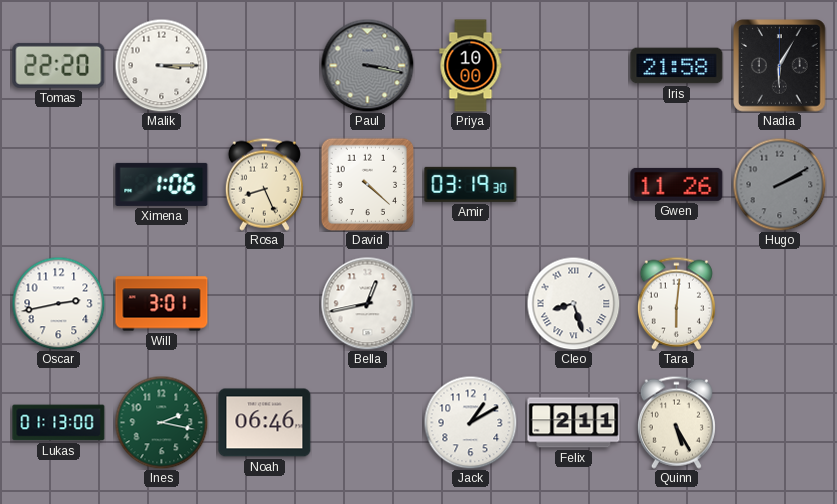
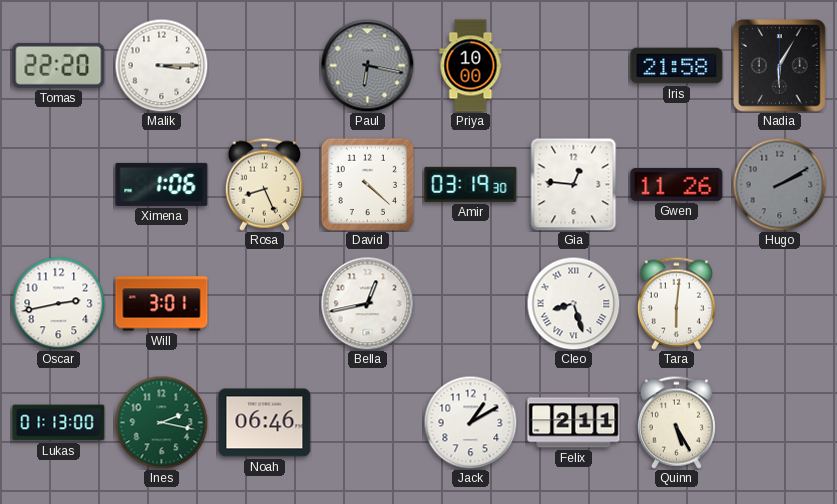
Paul: 3:17 -> 6:17 (367, 65)
Gia: none -> 12:46 (574, 184)
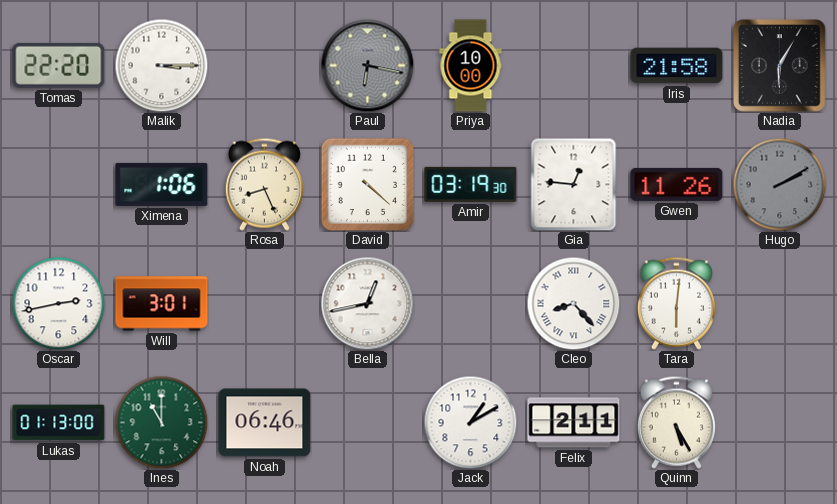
Cleo: 8:27 -> 8:23 (573, 303)
Ines: 2:17 -> 11:00 (161, 422)
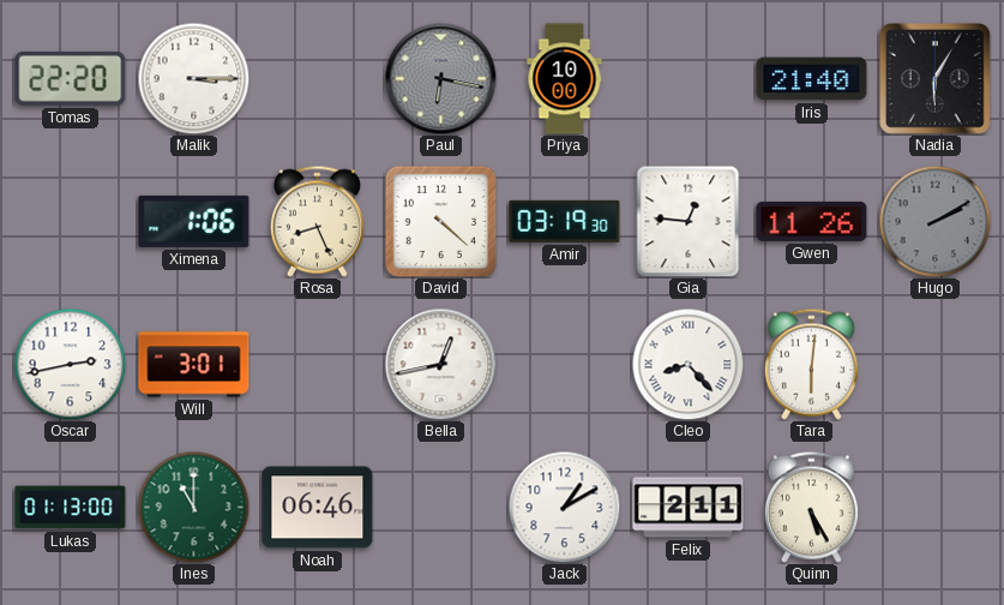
Iris: 21:58 -> 21:40 (812, 79)
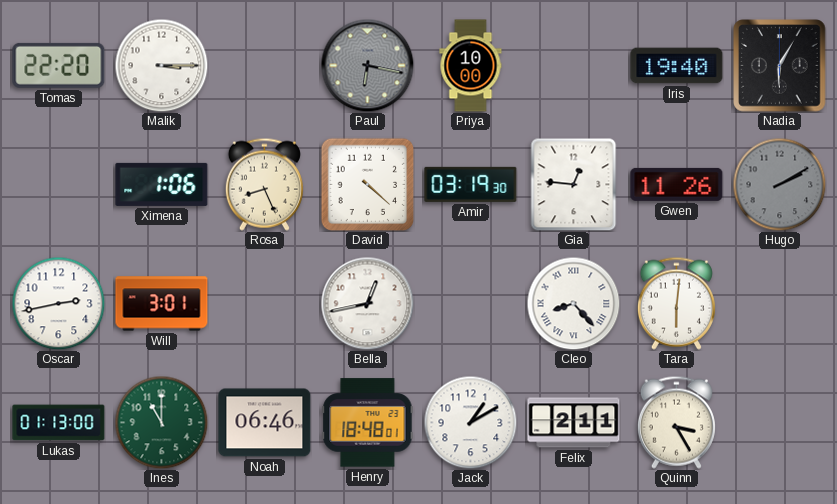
Iris: 21:40 -> 19:40 (677, 66)
Henry: none -> 18:48 (368, 423)
Quinn: 5:25 -> 3:25 (676, 422)
